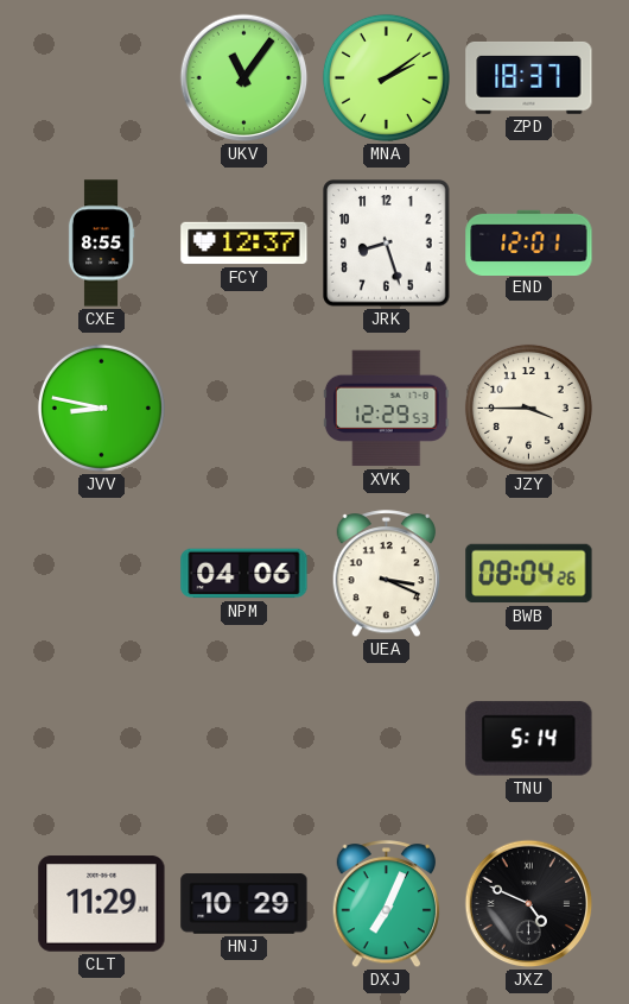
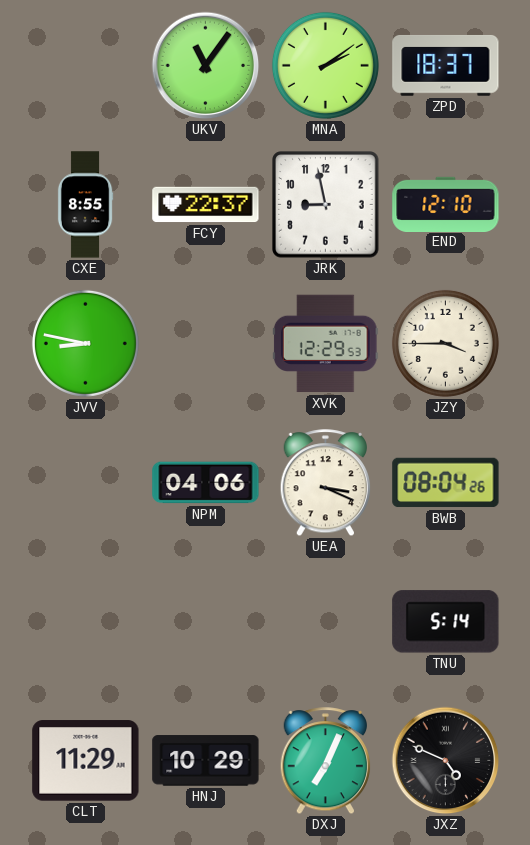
FCY: 12:37 -> 22:37 (206, 205)
JRK: 8:27 -> 8:58 (326, 205)
END: 12:01 -> 12:10 (446, 204)
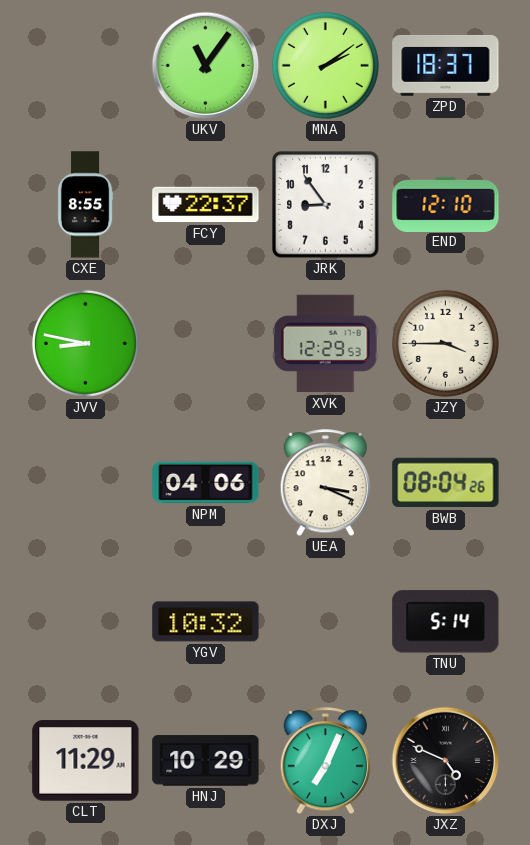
JRK: 8:58 -> 8:54 (326, 205)
YGV: none -> 10:32 (206, 622)
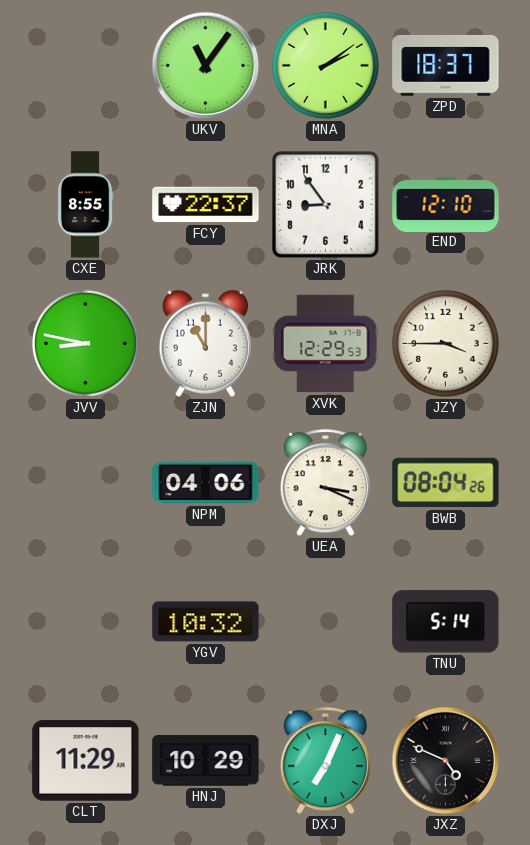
ZJN: none -> 11:00 (205, 343)
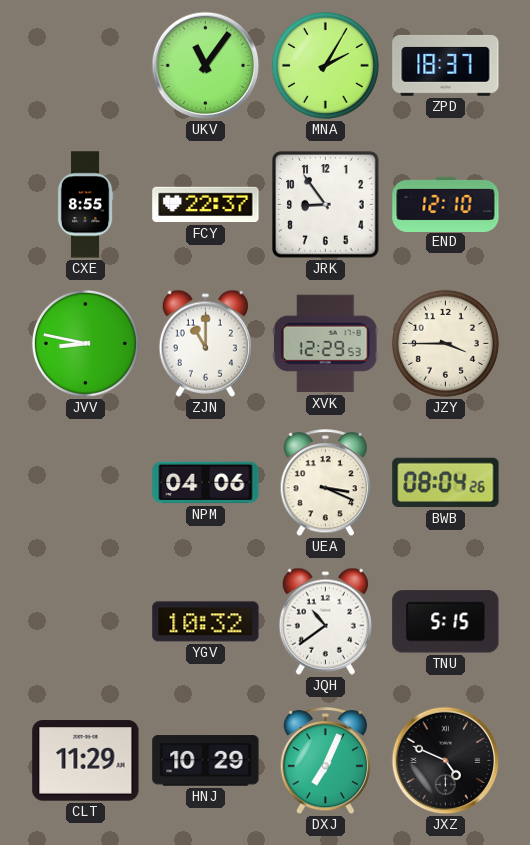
MNA: 2:09 -> 2:05 (325, 65)
JQH: none -> 10:39 (325, 621)
TNU: 5:14 -> 5:15 (446, 622)
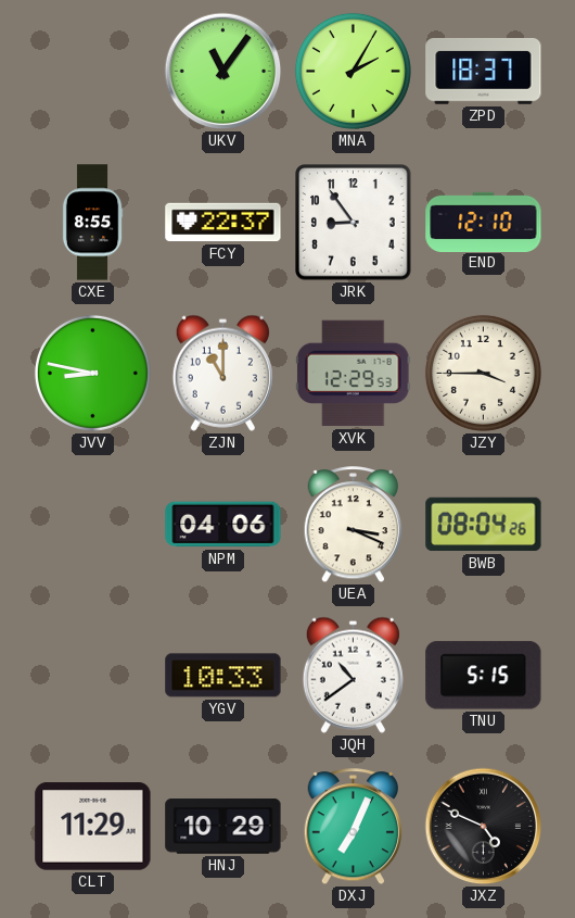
YGV: 10:32 -> 10:33 (223, 676)
